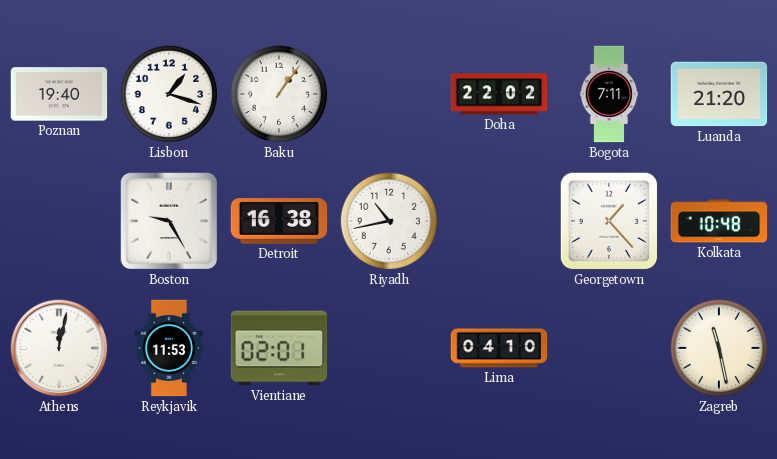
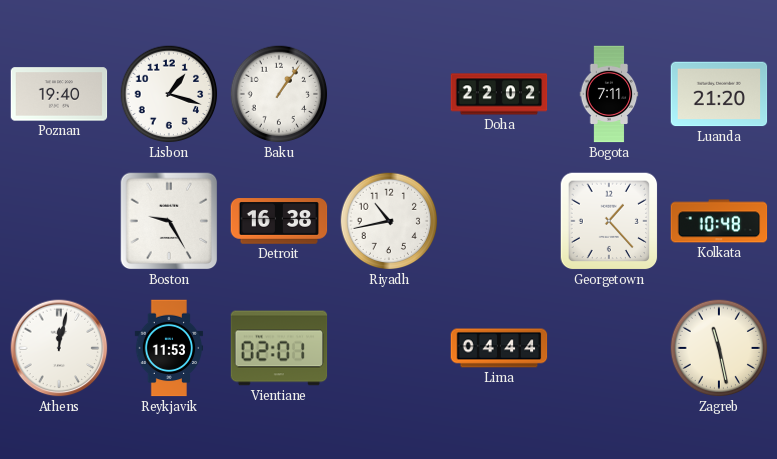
Lima: 04:10 -> 04:44 (499, 348)
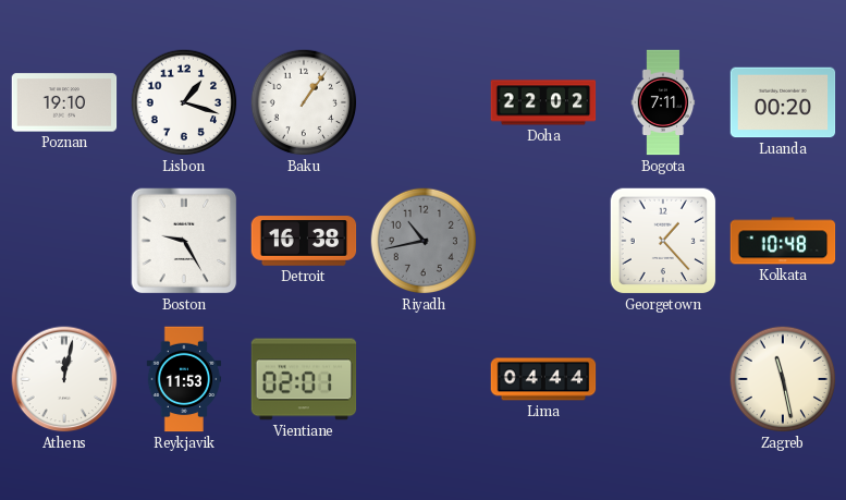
Poznan: 19:40 -> 19:10 (64, 102)
Luanda: 21:20 -> 00:20 (783, 102)
Riyadh dial: white -> grey (424, 241)
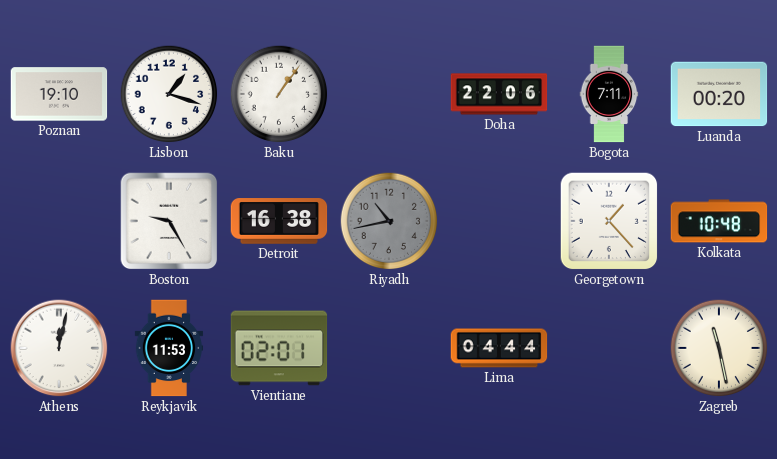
Doha: 22:02 -> 22:06 (499, 94)
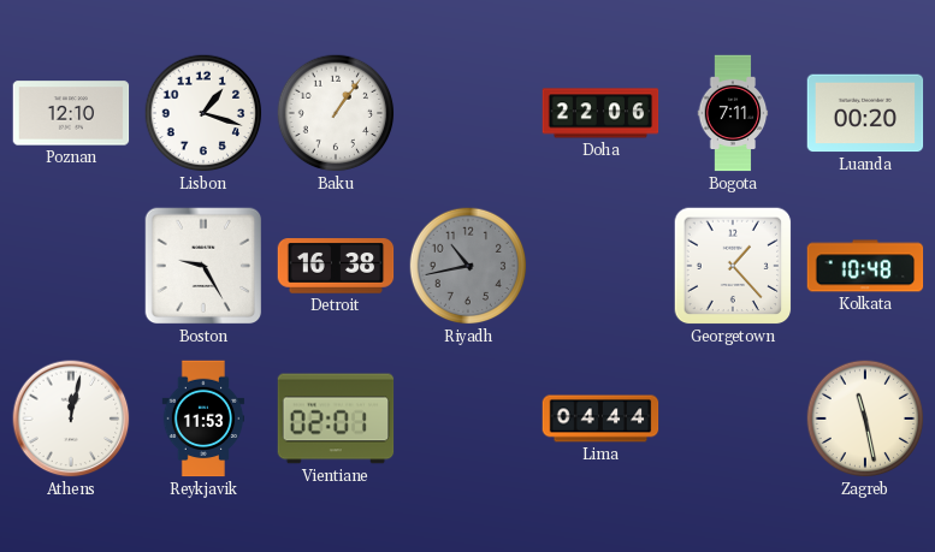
Poznan: 19:10 -> 12:10 (71, 113)
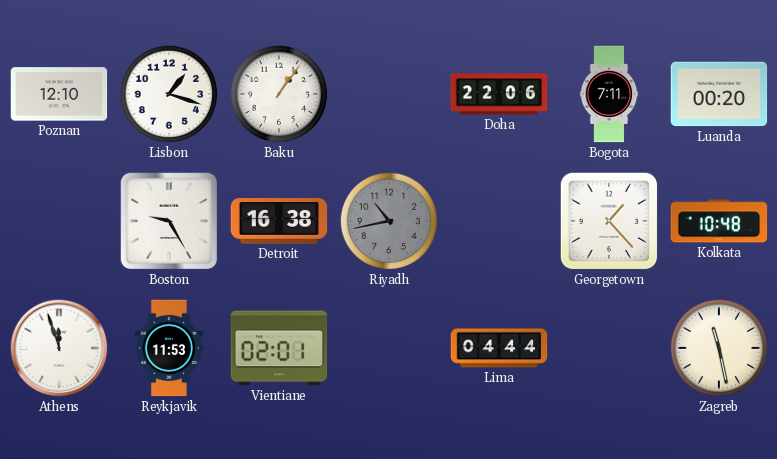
Athens: 12:02 -> 11:57 (59, 348)
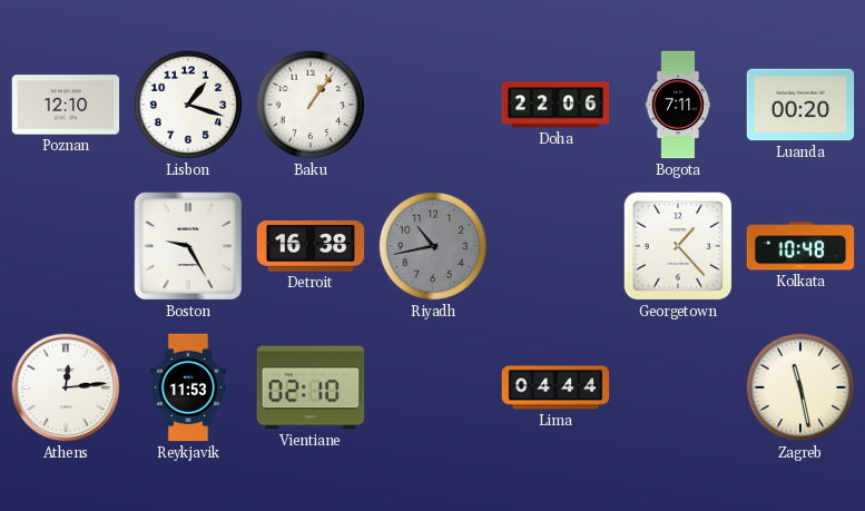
Athens: 11:57 -> 12:14 (66, 387)
Vientiane: 02:01 -> 02:10 (311, 387)
